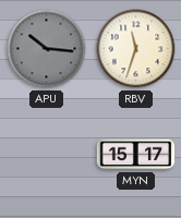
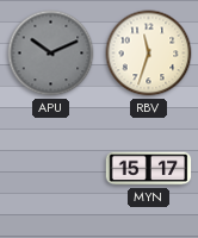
APU: 10:16 -> 10:11 (51, 54)
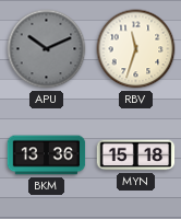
BKM: none -> 13:36 (47, 155)
MYN: 15:17 -> 15:18 (136, 155)
